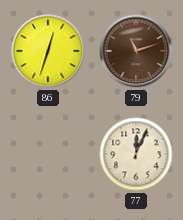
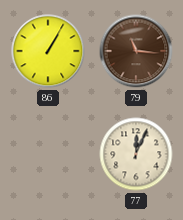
86: 12:33 -> 1:05 (48, 51)
79: 11:12 -> 11:16 (136, 51)
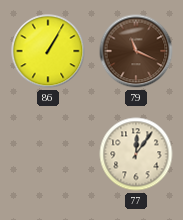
79: 11:16 -> 11:19 (136, 51)
77: 12:04 -> 12:06 (136, 154)
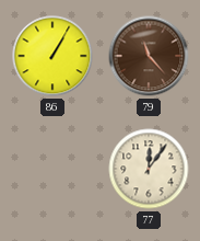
79: 11:19 -> 11:23 (149, 56)
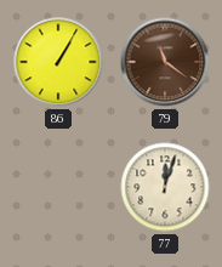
79: 11:23 -> 11:21 (165, 62)
77: 12:06 -> 12:03 (165, 187)
